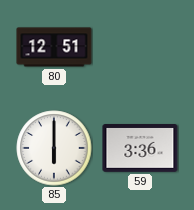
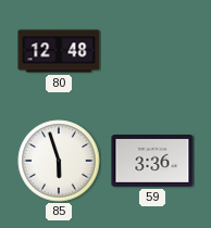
80: 12:51 -> 12:48 (59, 51)
85: 6:00 -> 5:57 (59, 161)
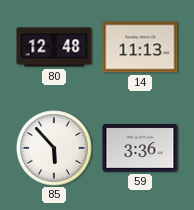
14: none -> 11:13 (140, 47)
85: 5:57 -> 5:53 (54, 148)
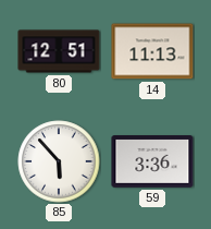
80: 12:48 -> 12:51 (59, 51)
